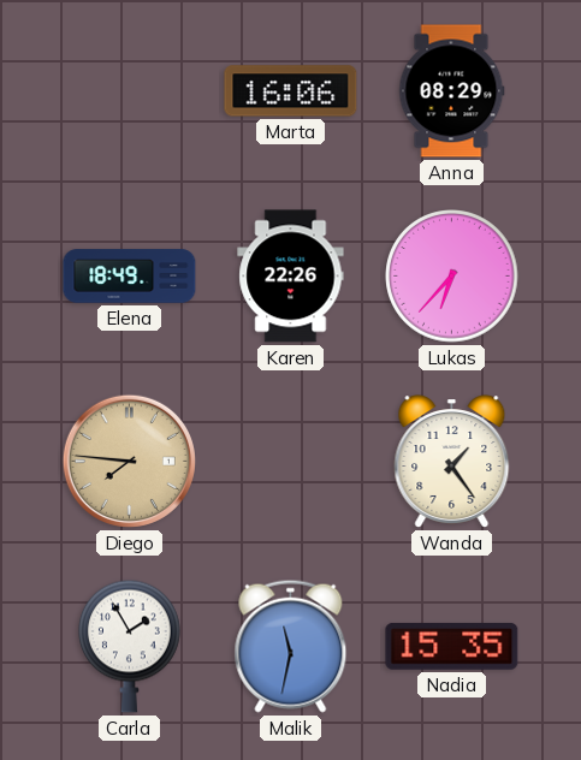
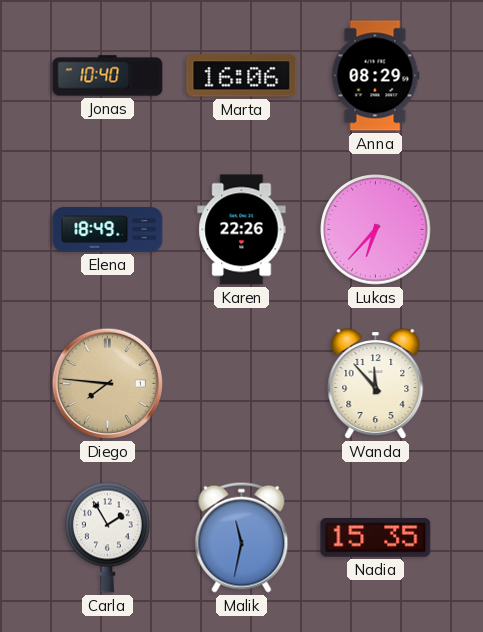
Jonas: none -> 10:40 (108, 76)
Wanda: 1:24 -> 11:53 (376, 384)
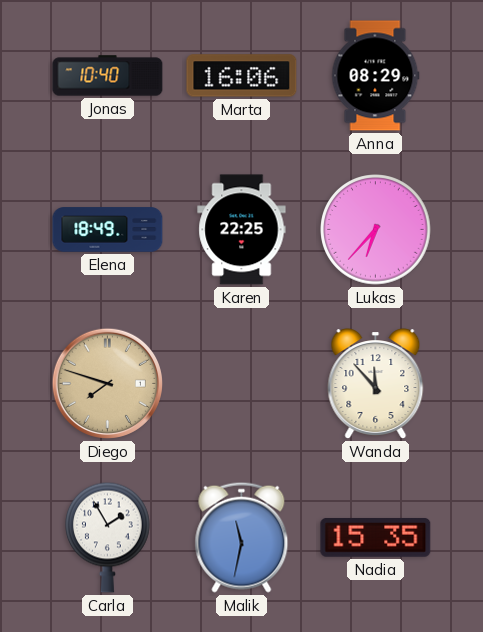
Karen: 22:26 -> 22:25 (242, 230)
Diego: 7:46 -> 7:48 (107, 383)
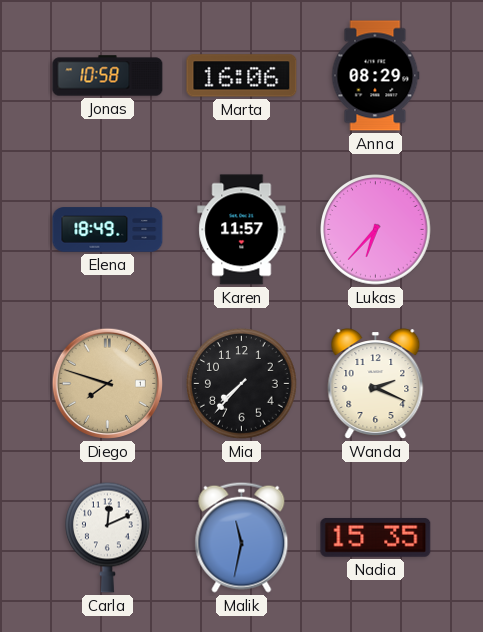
Jonas: 10:40 -> 10:58 (108, 76)
Karen: 22:25 -> 11:57 (242, 230)
Mia: none -> 7:37 (242, 384)
Wanda: 11:53 -> 2:19 (376, 384)
Carla: 1:55 -> 12:11 (108, 537)
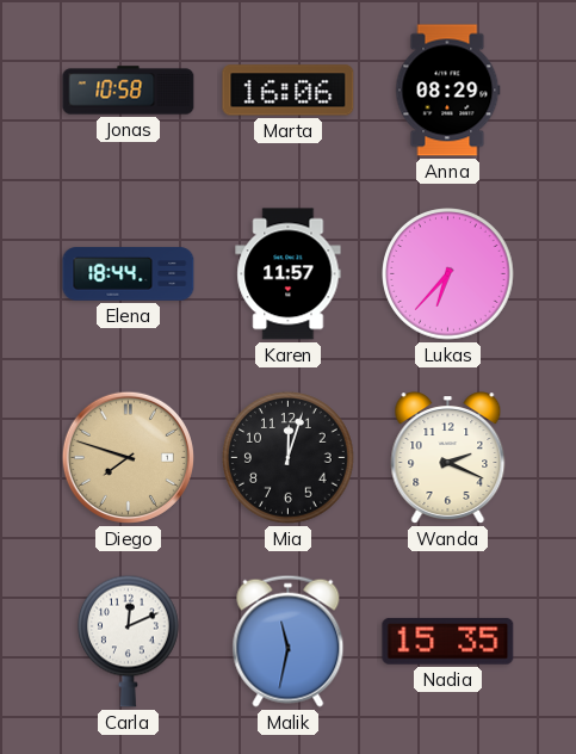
Elena: 18:49 -> 18:44 (129, 274)
Mia: 7:37 -> 12:03 (289, 458)
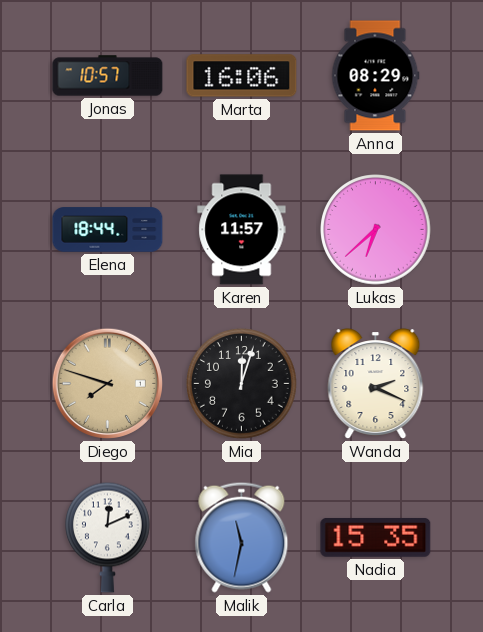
Jonas: 10:58 -> 10:57 (108, 76)
Lukas: 6:37 -> 6:38 (376, 230)
